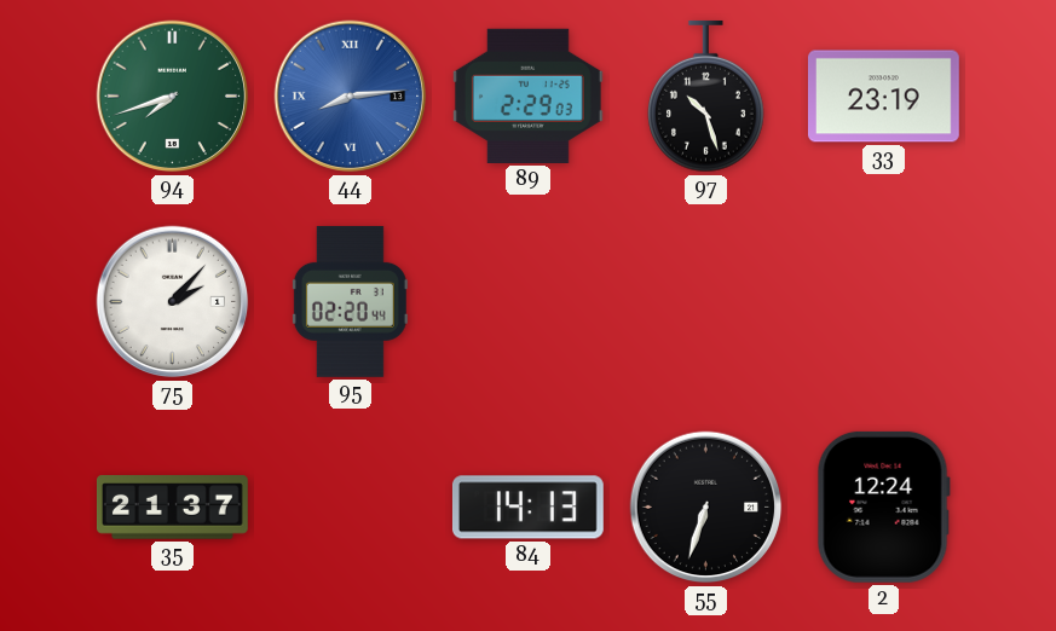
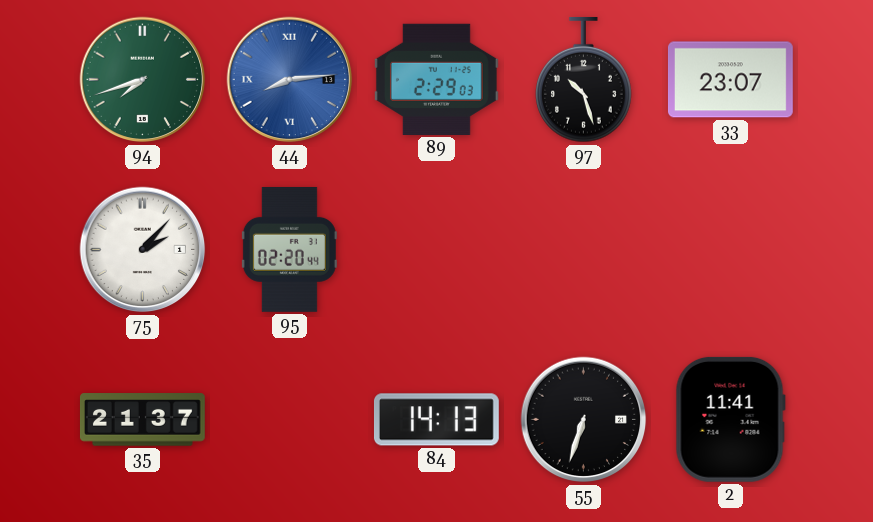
33: 23:19 -> 23:07 (730, 80)
2: 12:24 -> 11:41 (730, 419)
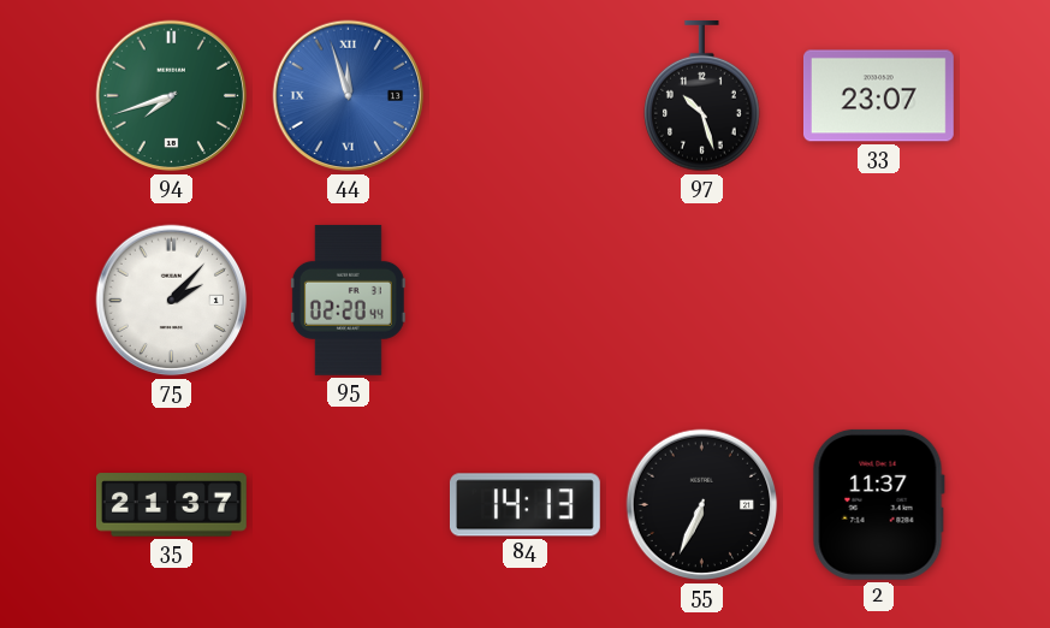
44: 8:14 -> 11:57 (349, 96)
89: 2:29 -> none (436, 79)
55: 6:33 -> 6:34 (702, 505)
2: 11:41 -> 11:37 (878, 504)
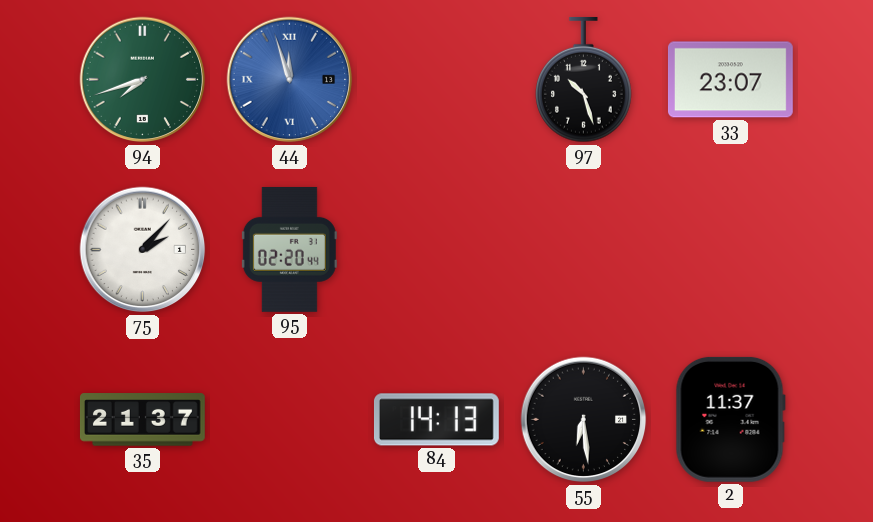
55: 6:34 -> 6:29 (584, 420)
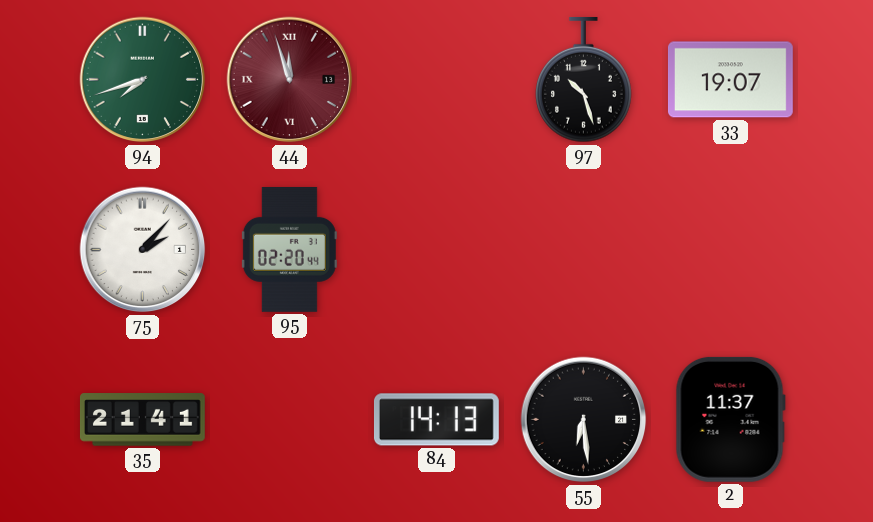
44 dial: blue -> burgundy (290, 80)
33: 23:07 -> 19:07 (730, 80)
35: 21:37 -> 21:41 (142, 420)
